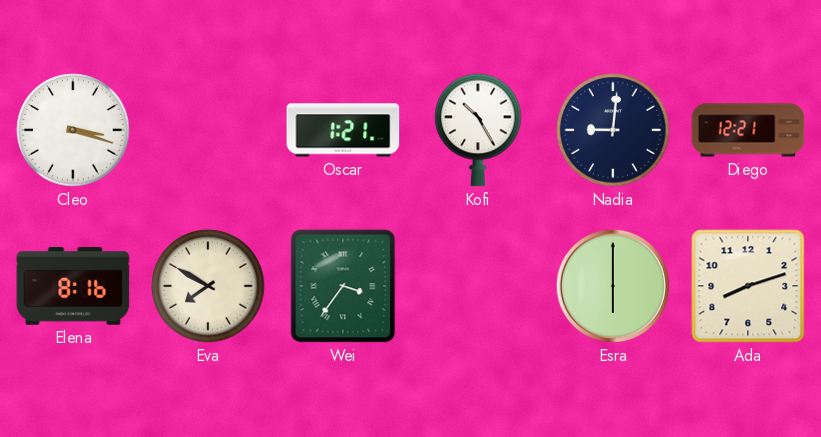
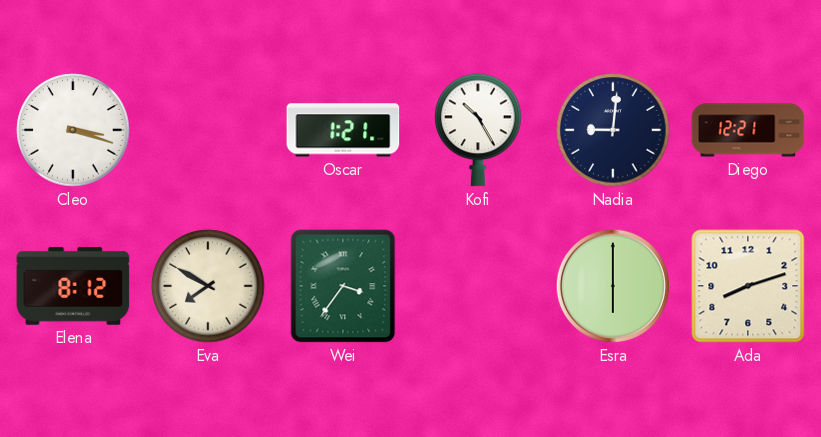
Elena: 8:16 -> 8:12 (73, 287)
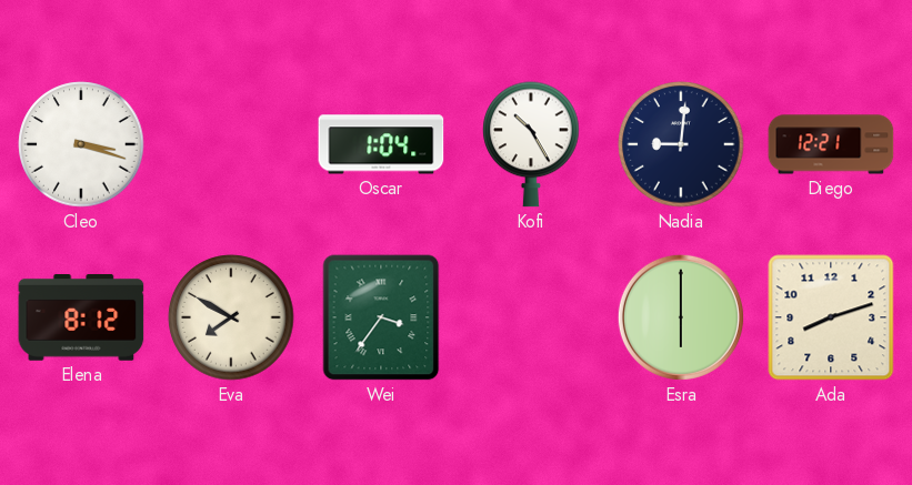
Oscar: 1:21 -> 1:04 (381, 144)
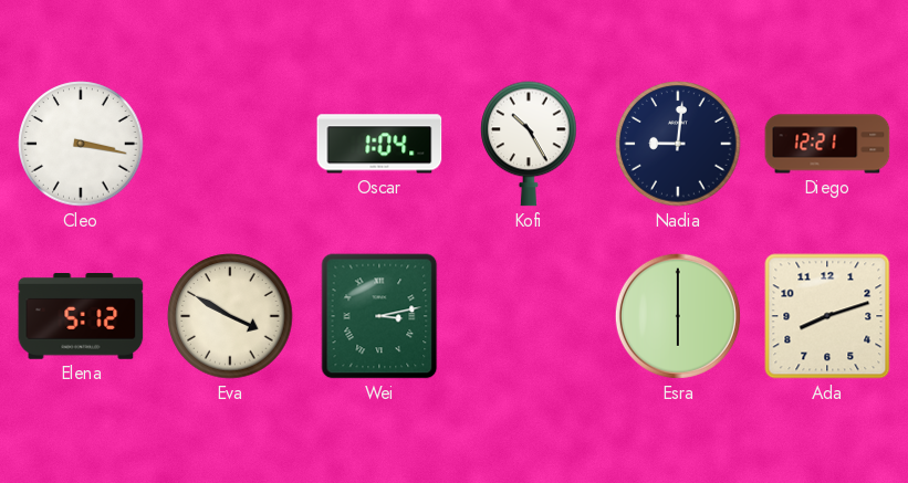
Cleo: 3:18 -> 3:17 (81, 144)
Elena: 8:12 -> 5:12 (81, 317)
Eva: 7:50 -> 3:50 (230, 316)
Wei: 3:36 -> 3:13 (379, 316)
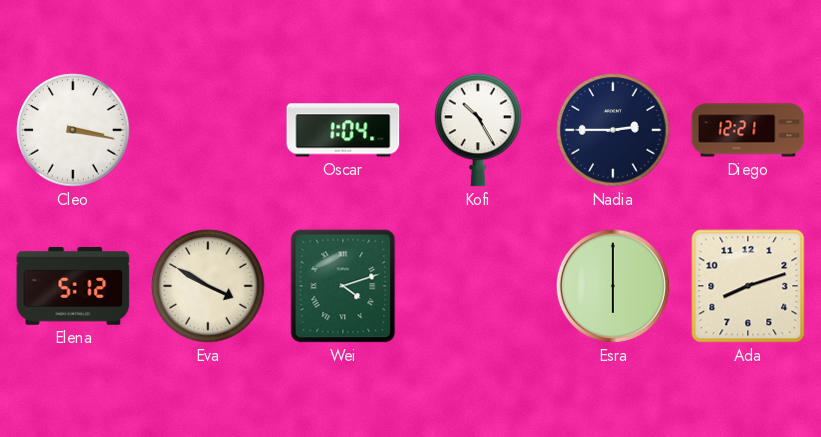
Nadia: 9:01 -> 2:45 (613, 130)
Wei: 3:13 -> 4:12 (343, 286)
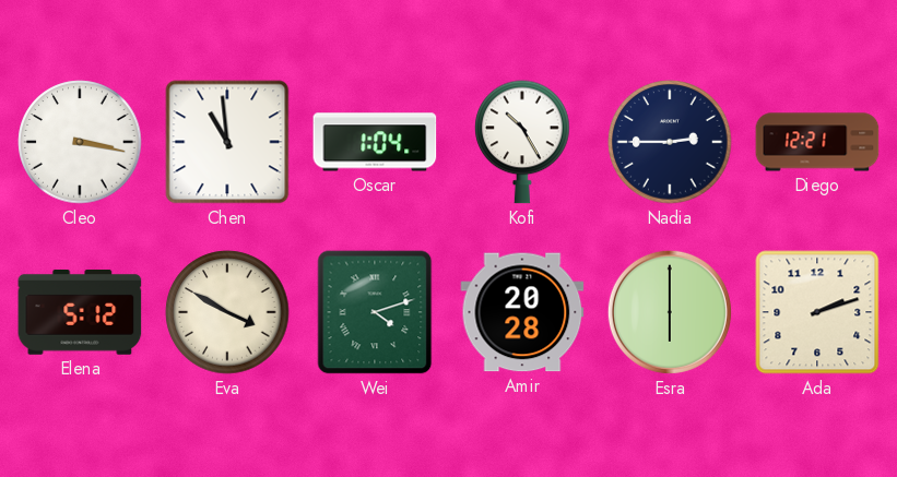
Chen: none -> 10:59 (227, 142)
Amir: none -> 20:28 (522, 312)
Ada: 8:12 -> 2:12 (817, 312)
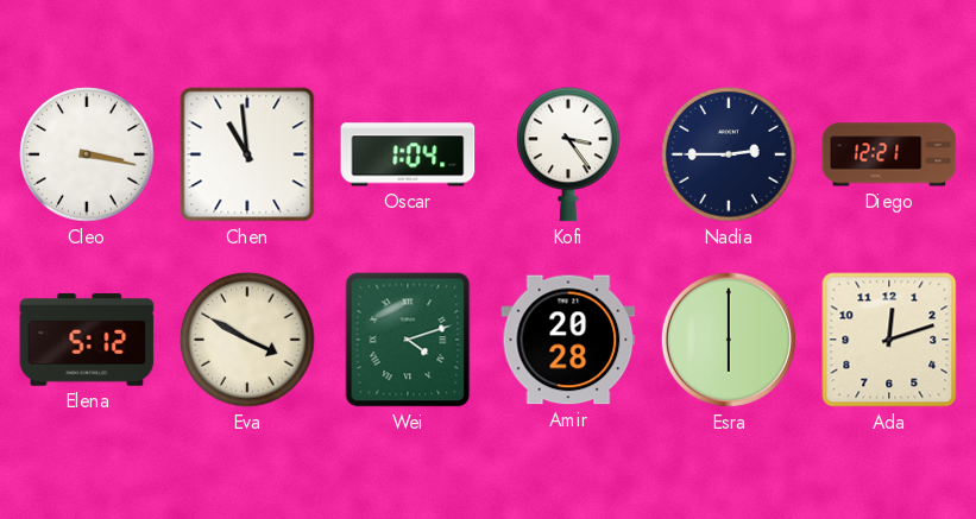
Kofi: 10:25 -> 3:24 (568, 154)
Ada: 2:12 -> 12:12 (889, 340)
